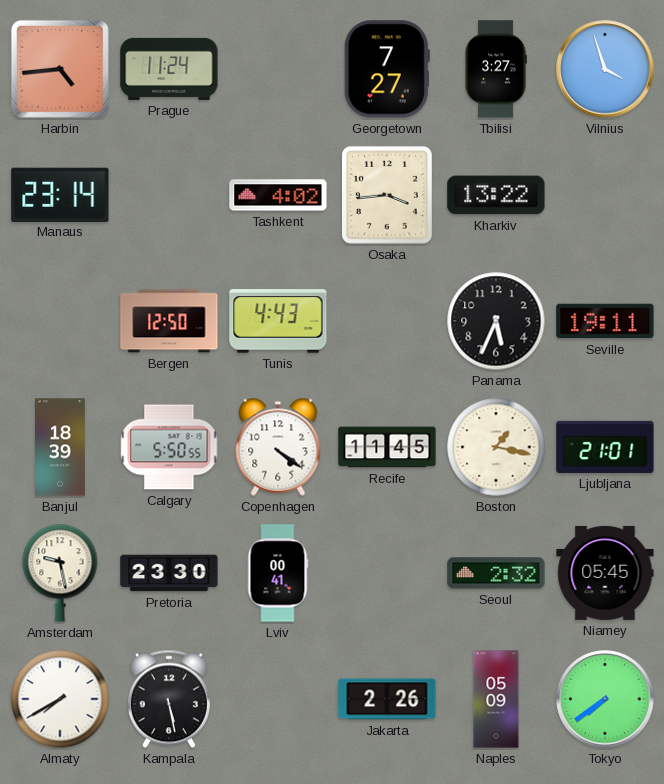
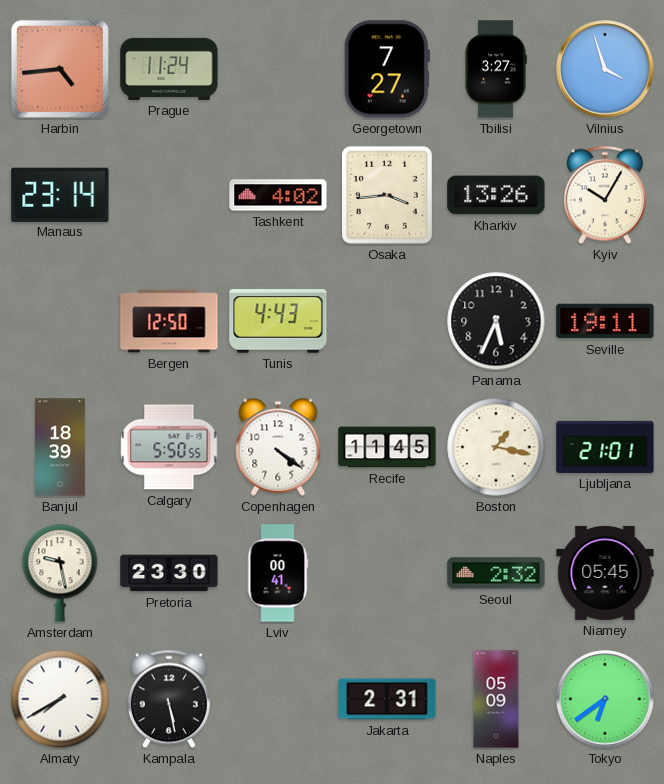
Kharkiv: 13:22 -> 13:26 (496, 195)
Kyiv: none -> 10:05 (605, 195)
Jakarta: 2:26 -> 2:31 (387, 699)
Tokyo: 7:39 -> 6:39 (605, 699)
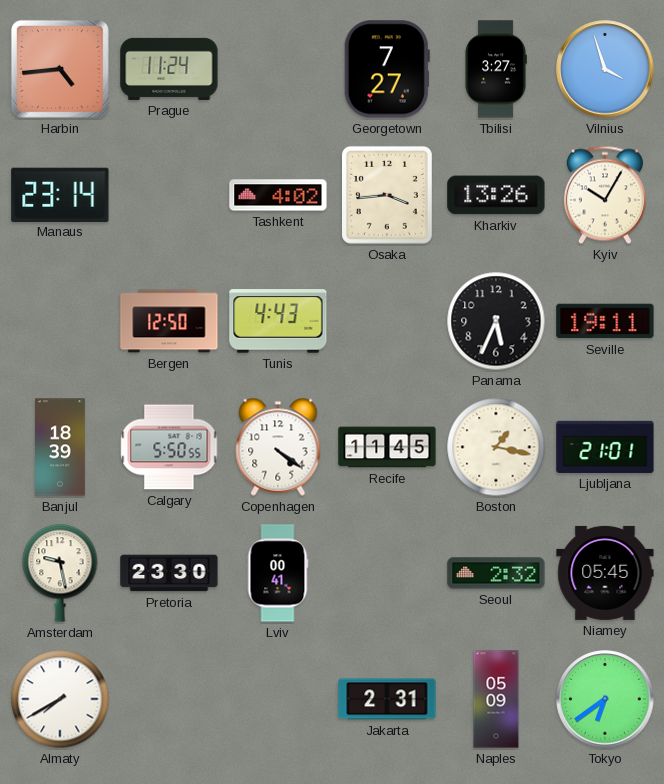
Kampala: 5:28 -> none (169, 699)
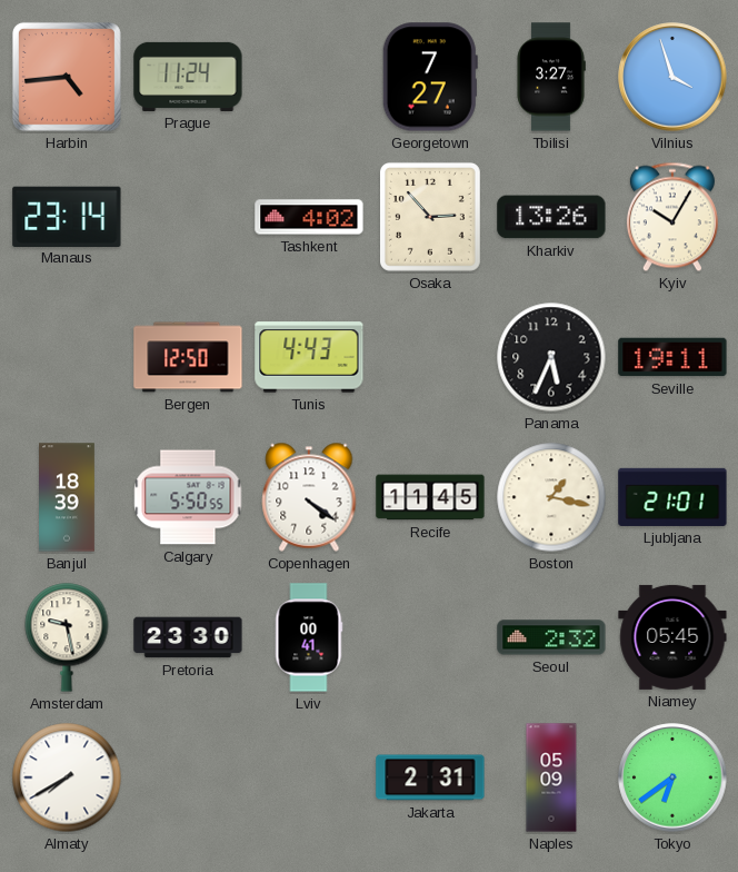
Osaka: 3:44 -> 2:53 (430, 217)
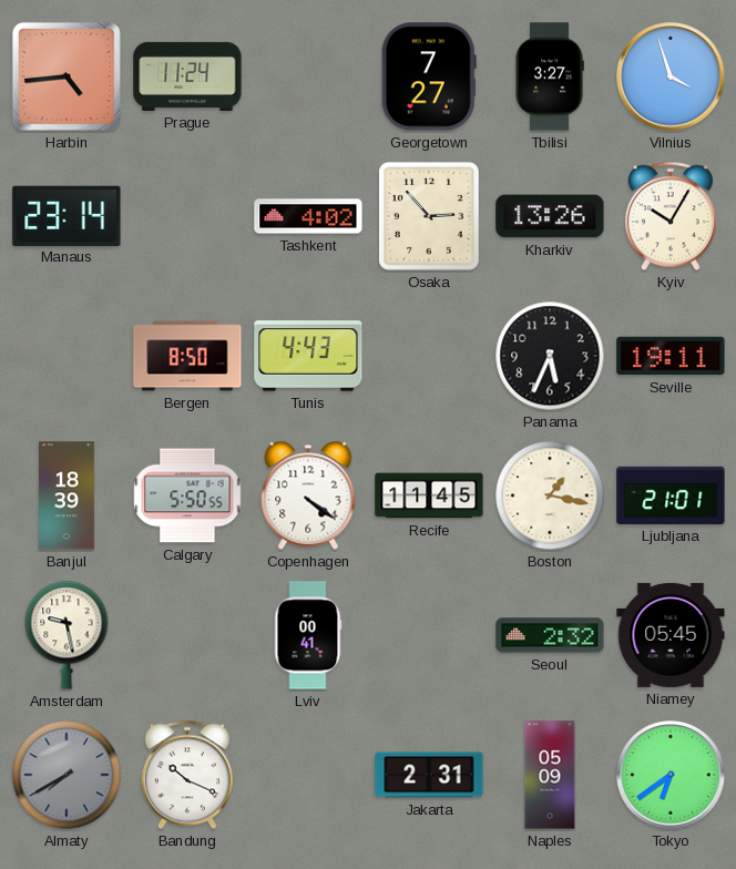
Bergen: 12:50 -> 8:50 (187, 356)
Pretoria: 23:30 -> none (188, 637)
Almaty dial: white -> grey (67, 775)
Bandung: none -> 10:19 (187, 775)
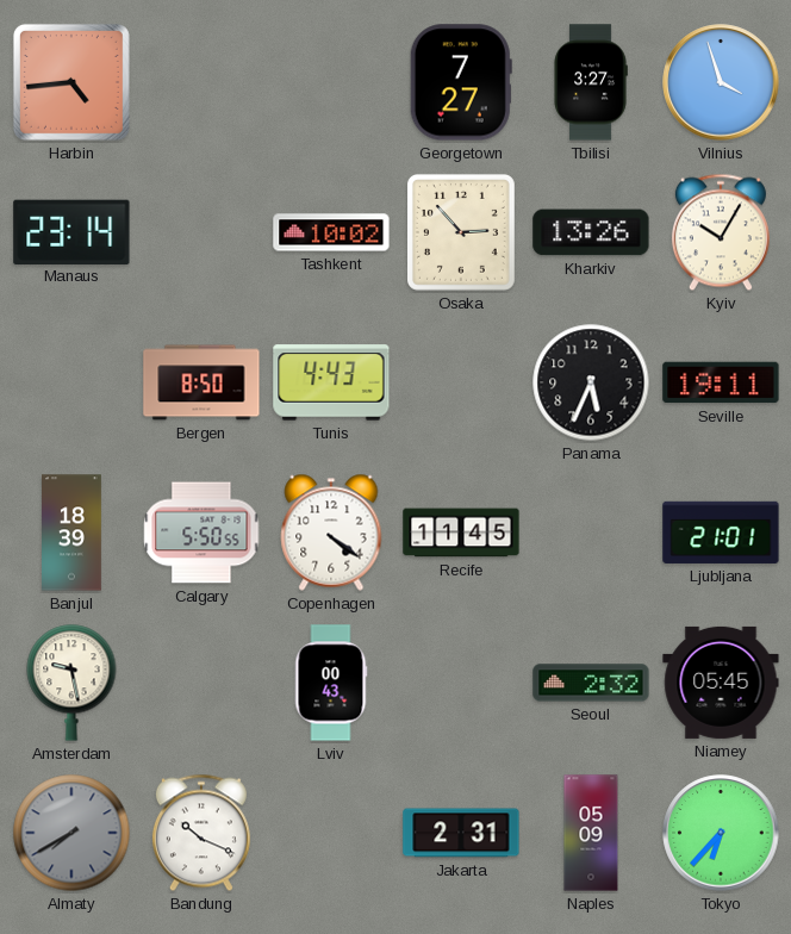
Prague: 11:24 -> none (187, 76)
Tashkent: 4:02 -> 10:02 (331, 232)
Boston: 1:17 -> none (550, 495)
Lviv: 00:41 -> 00:43 (331, 683)
Tokyo: 6:39 -> 6:37 (721, 833)
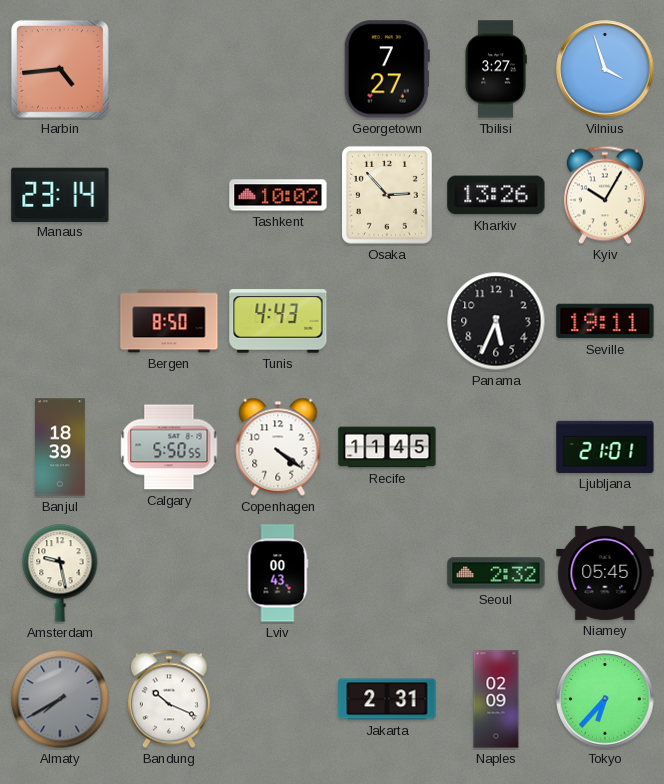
Naples: 05:09 -> 02:09 (496, 699)
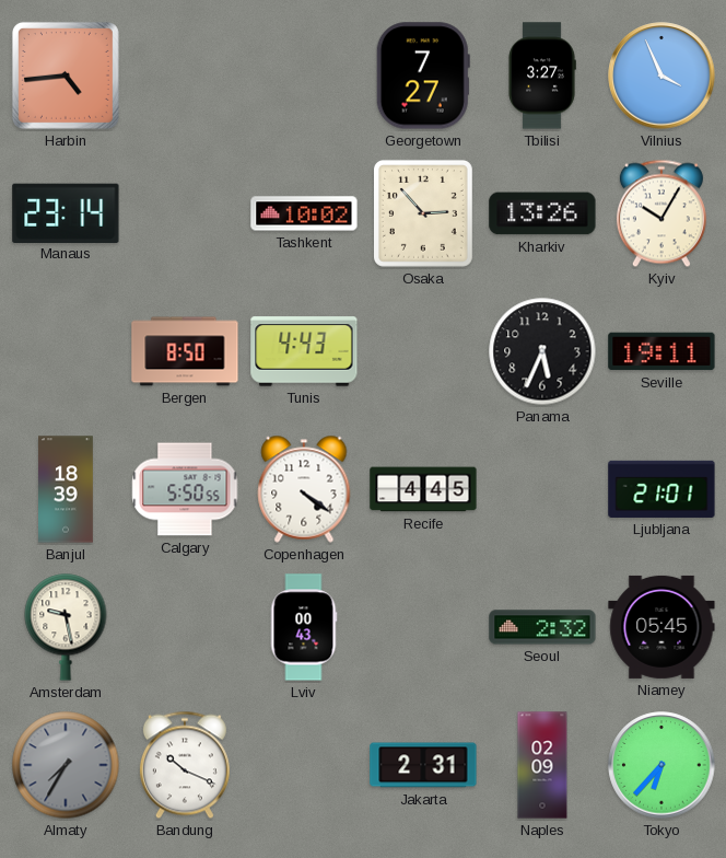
Vilnius: 3:57 -> 3:56 (661, 76)
Recife: 11:45 -> 4:45 (423, 489)
Almaty: 7:40 -> 7:35 (66, 765)
